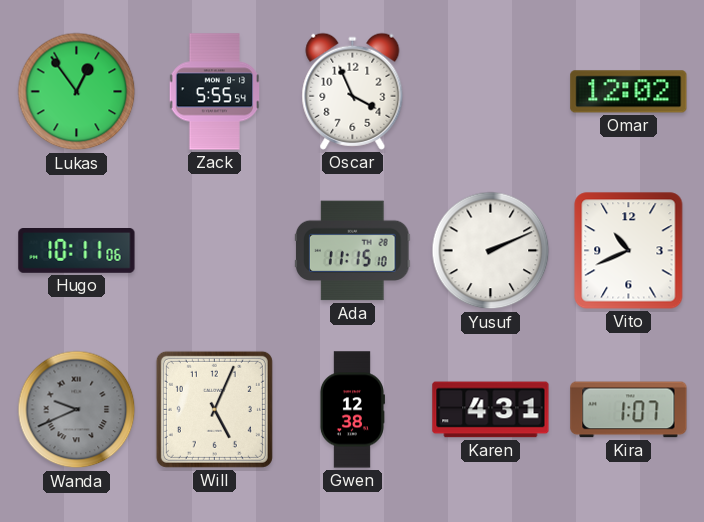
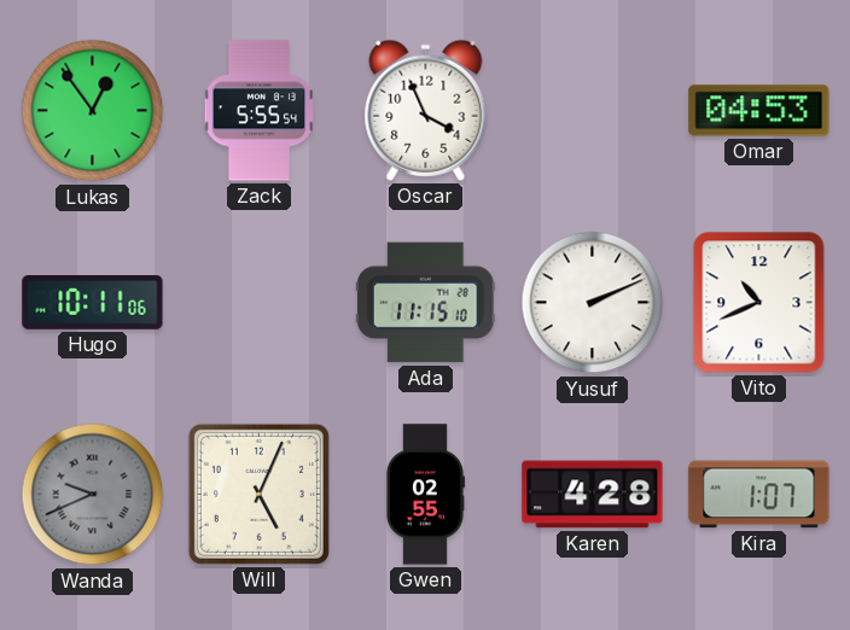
Omar: 12:02 -> 04:53 (759, 111)
Gwen: 12:38 -> 02:55 (425, 495)
Karen: 4:31 -> 4:28 (593, 495)
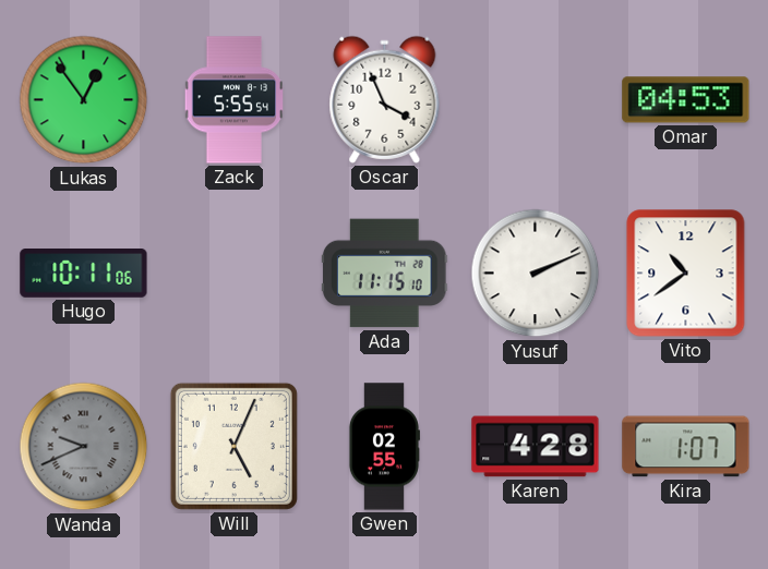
Vito: 10:41 -> 10:39 (686, 274)
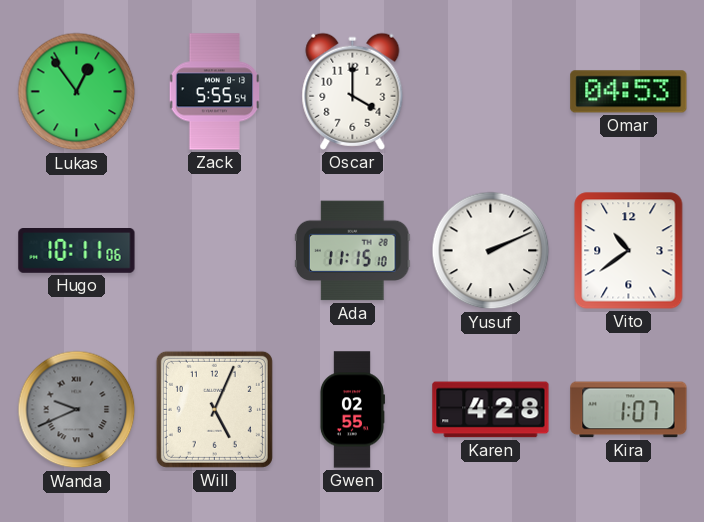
Oscar: 3:56 -> 4:00 (353, 91)
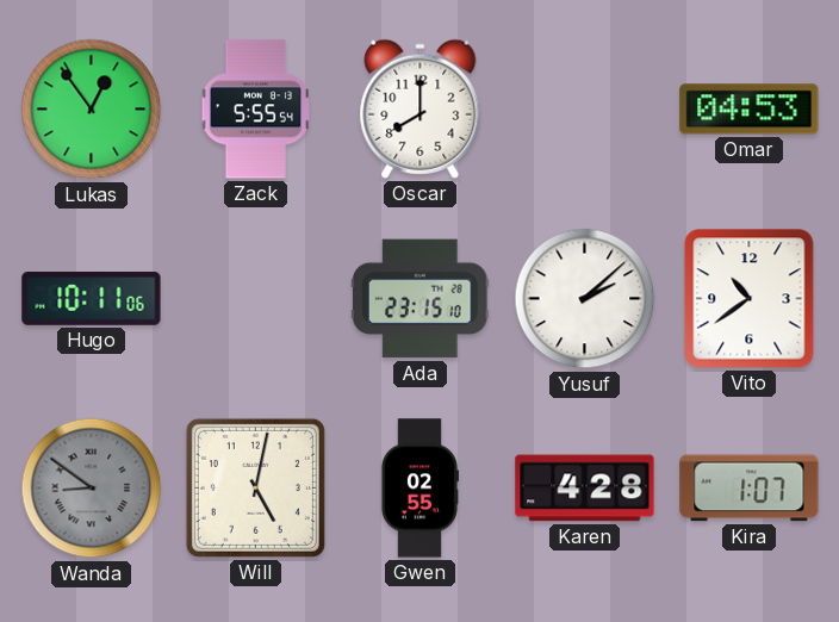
Oscar: 4:00 -> 8:00 (421, 108)
Ada: 11:15 -> 23:15 (419, 299)
Yusuf: 2:11 -> 2:08 (585, 299)
Wanda: 9:41 -> 8:51 (92, 489)
Will: 5:04 -> 5:02 (255, 487)
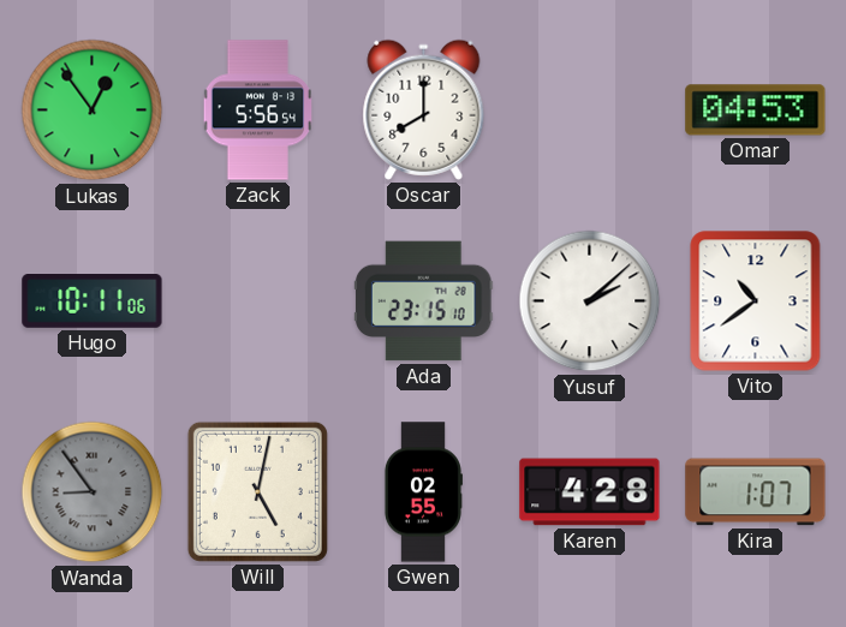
Zack: 5:55 -> 5:56 (258, 111)
Wanda: 8:51 -> 8:54 (93, 492)
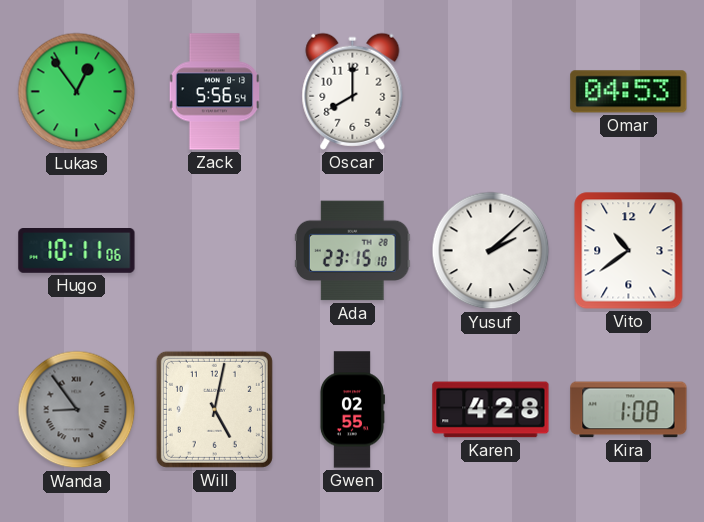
Kira: 1:07 -> 1:08 (629, 410)
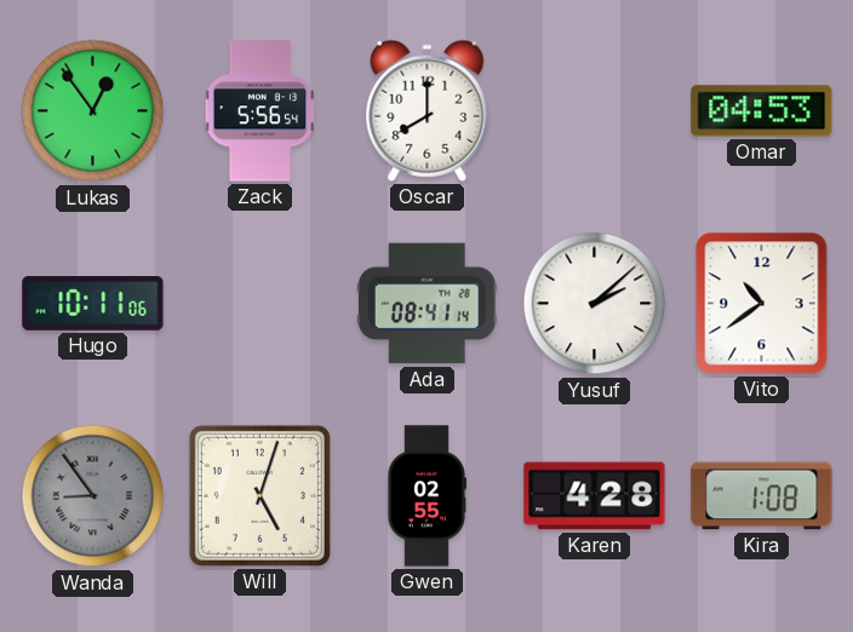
Ada: 23:15 -> 08:41 (426, 304)
Will: 5:02 -> 5:03 (259, 495)
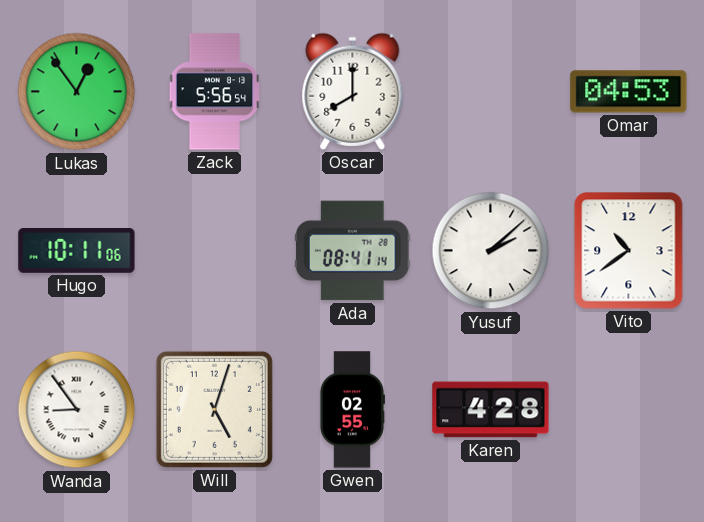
Wanda dial: grey -> white (77, 410)
Kira: 1:08 -> none (762, 496)
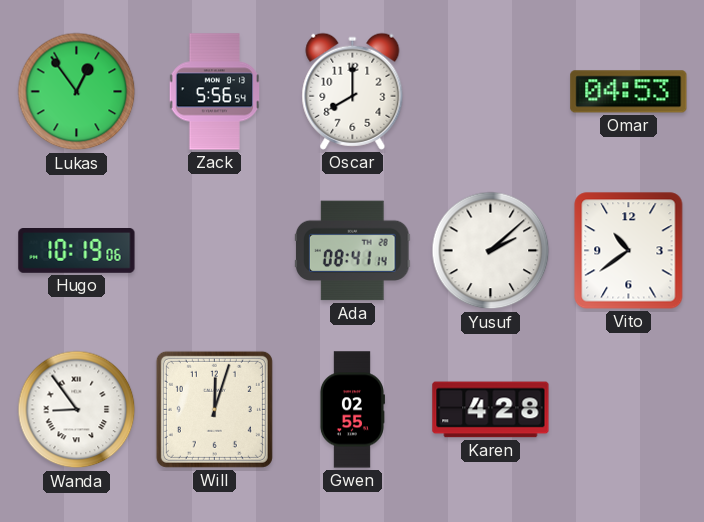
Hugo: 10:11 -> 10:19 (77, 251)
Will: 5:03 -> 12:03 (214, 409)
